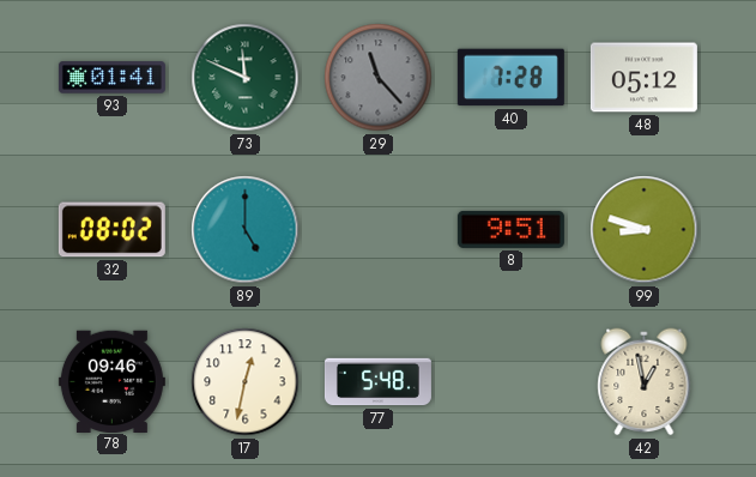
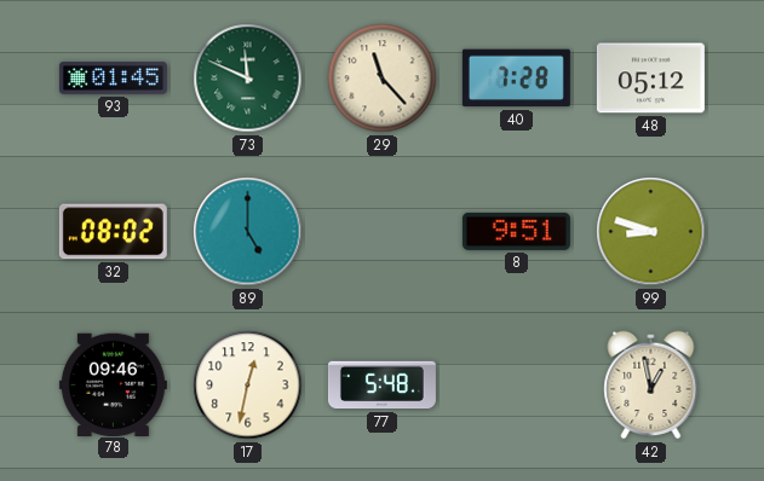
93: 01:41 -> 01:45 (113, 79)
29 dial: grey -> cream (383, 79)
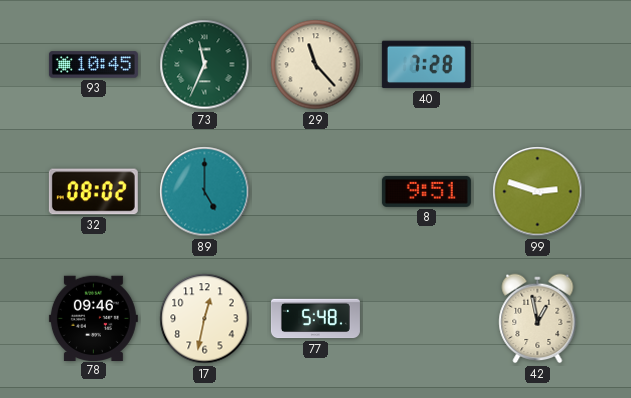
93: 01:45 -> 10:45 (93, 65)
73: 11:49 -> 11:34 (205, 65)
48: 05:12 -> none (650, 79)
99: 8:48 -> 2:48 (538, 192)
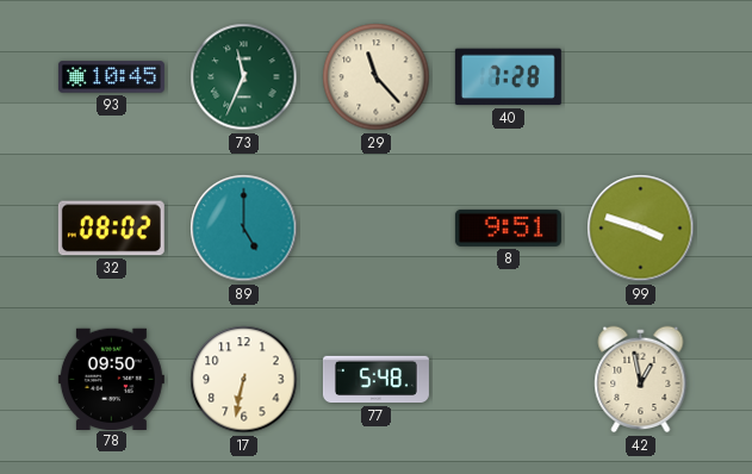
99: 2:48 -> 3:48 (641, 229)
78: 09:46 -> 09:50 (111, 379)
17: 12:32 -> 6:32 (244, 380)
